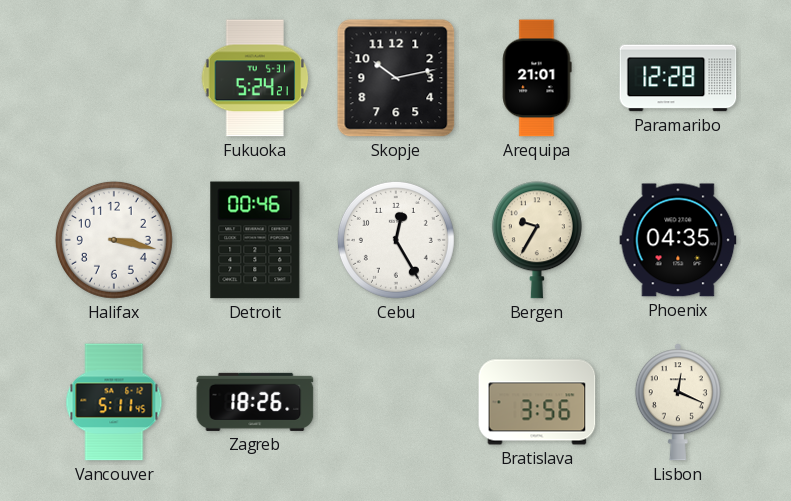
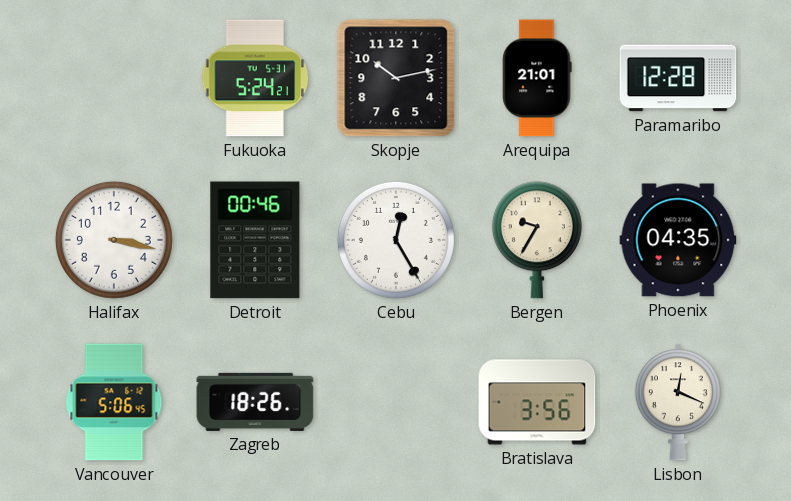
Vancouver: 5:11 -> 5:06 (114, 402)
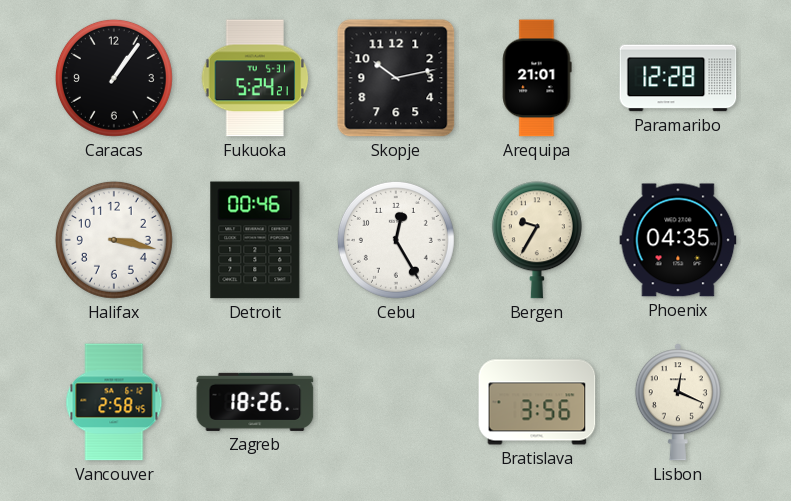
Caracas: none -> 1:06 (114, 78)
Vancouver: 5:06 -> 2:58 (114, 402)
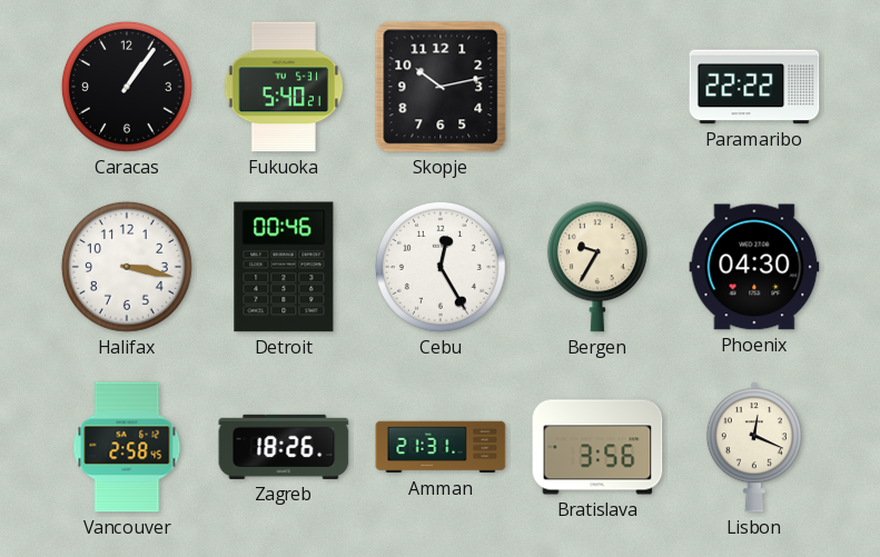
Fukuoka: 5:24 -> 5:40 (284, 87)
Arequipa: 21:01 -> none (537, 78)
Paramaribo: 12:28 -> 22:22 (754, 87)
Phoenix: 04:35 -> 04:30 (754, 267)
Amman: none -> 21:31 (441, 447)
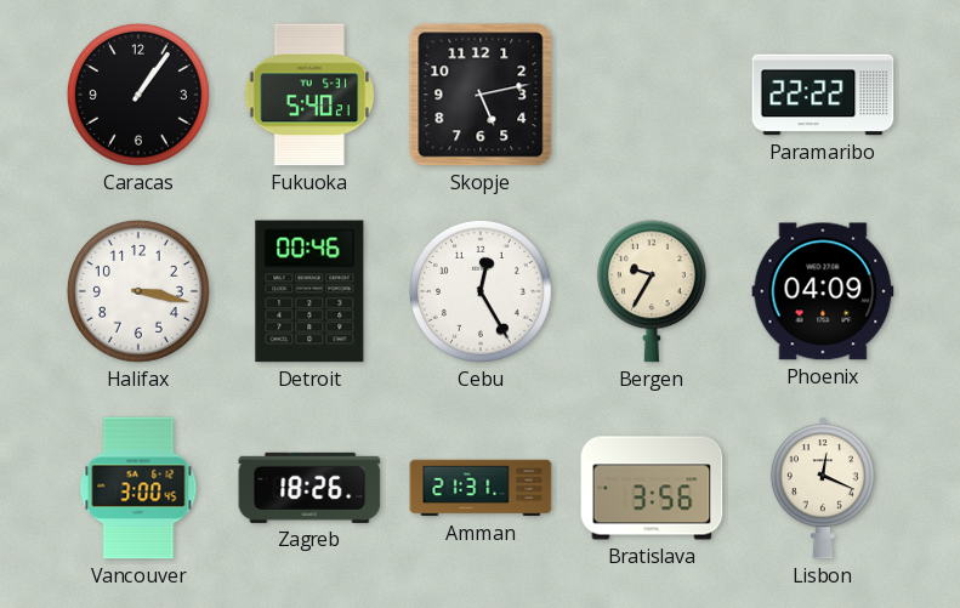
Skopje: 10:13 -> 5:13 (481, 95)
Phoenix: 04:30 -> 04:09 (823, 291)
Vancouver: 2:58 -> 3:00 (138, 488)
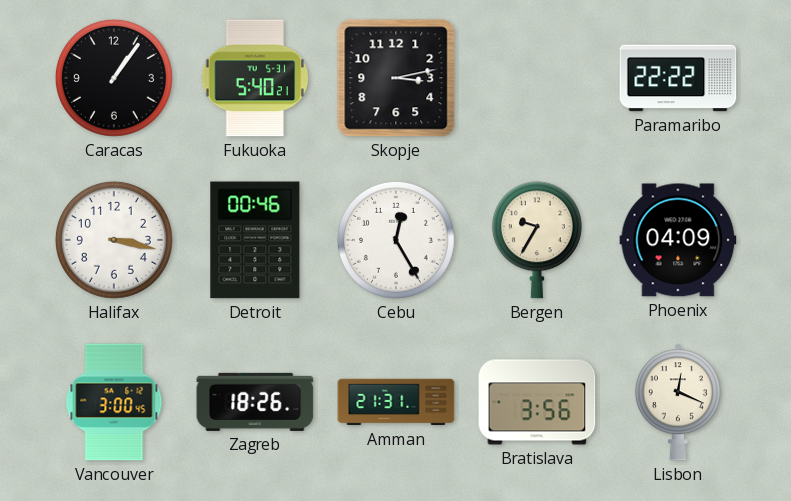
Skopje: 5:13 -> 3:13 (396, 78)
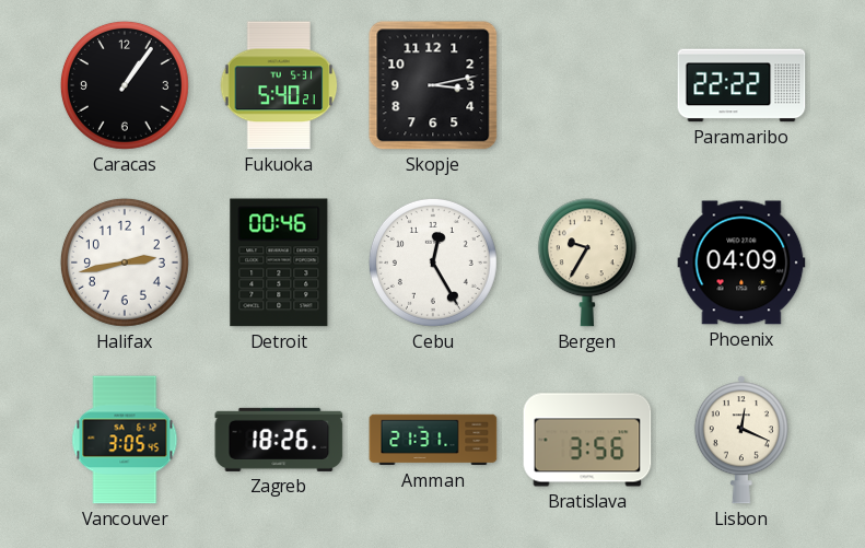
Halifax: 3:17 -> 2:43 (125, 263)
Vancouver: 3:00 -> 3:05 (125, 440)
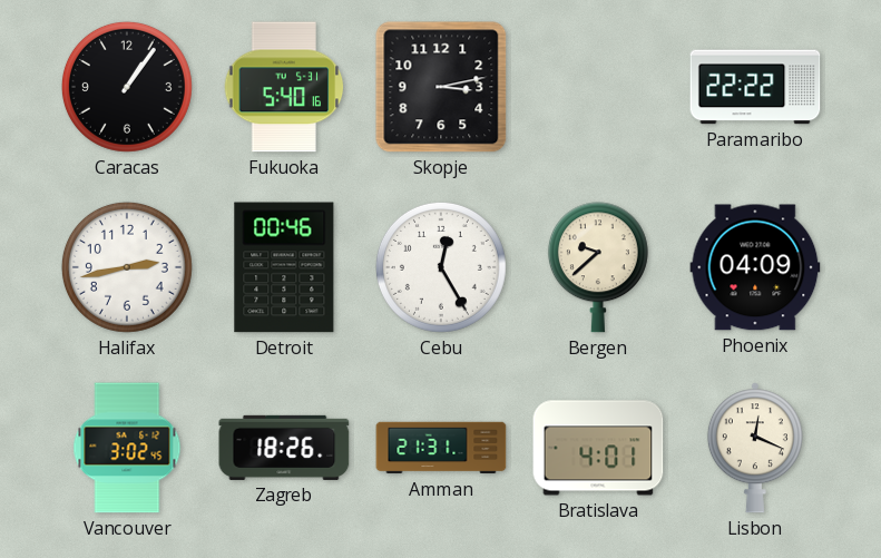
Fukuoka: 5:40:21 -> 5:40:16 (284, 87)
Bergen: 9:35 -> 9:38 (598, 267)
Vancouver: 3:05 -> 3:02 (127, 448)
Bratislava: 3:56 -> 4:01 (598, 448)
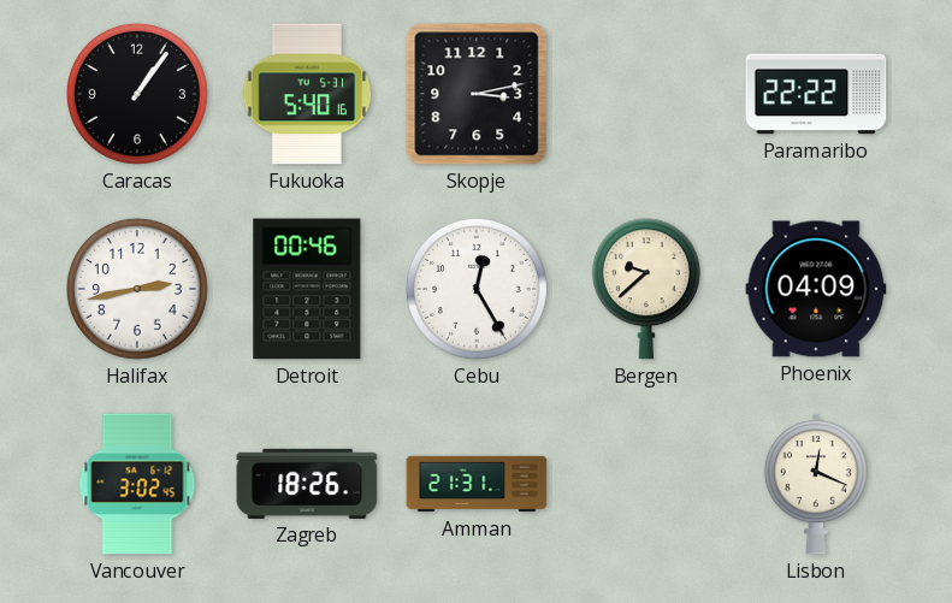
Bratislava: 4:01 -> none (598, 448)
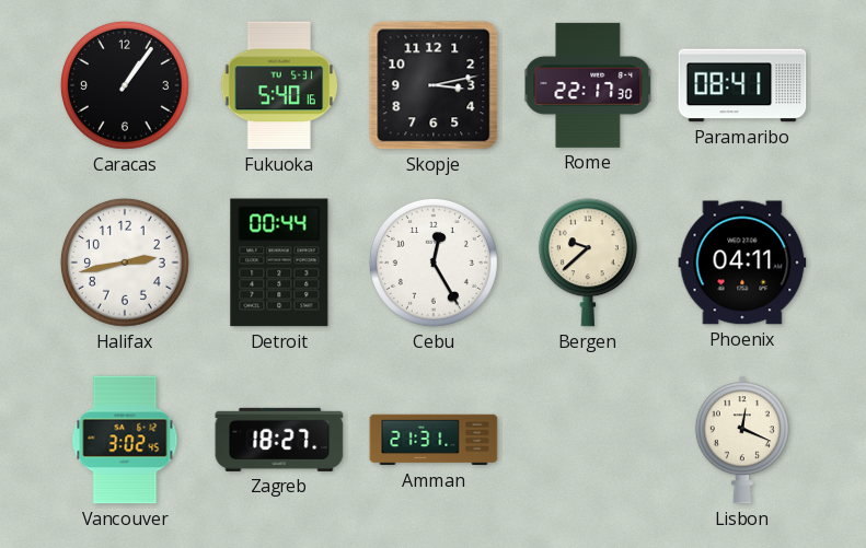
Rome: none -> 22:17 (588, 85)
Paramaribo: 22:22 -> 08:41 (742, 85)
Detroit: 00:46 -> 00:44 (279, 263)
Phoenix: 04:09 -> 04:11 (742, 263)
Zagreb: 18:26 -> 18:27 (279, 440)
